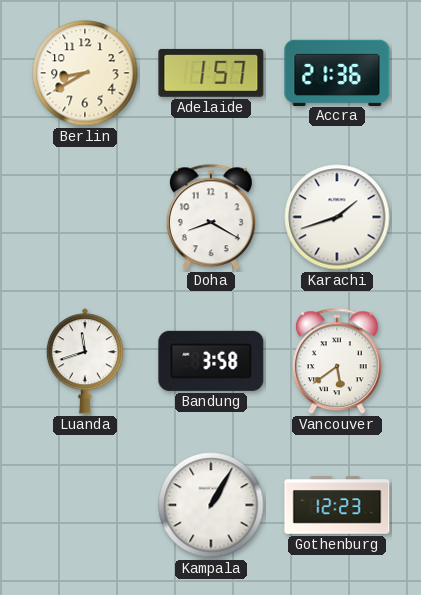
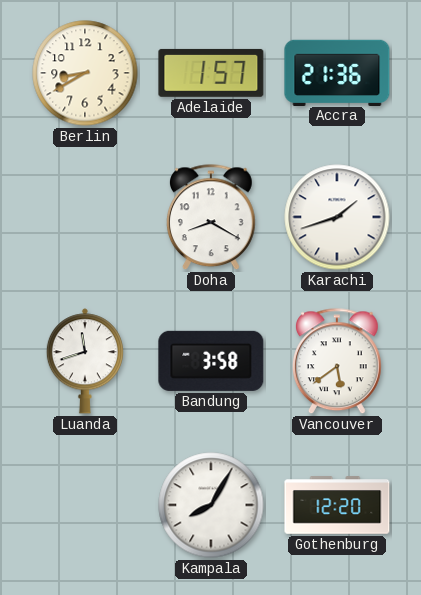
Kampala: 1:05 -> 8:05 (211, 505)
Gothenburg: 12:23 -> 12:20 (337, 505)
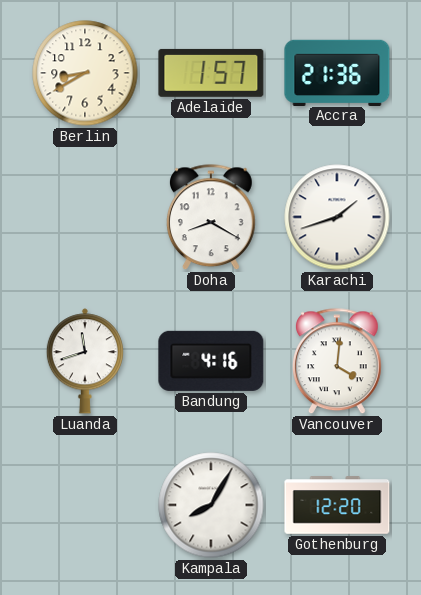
Bandung: 3:58 -> 4:16 (211, 361)
Vancouver: 5:39 -> 4:01 (338, 362)
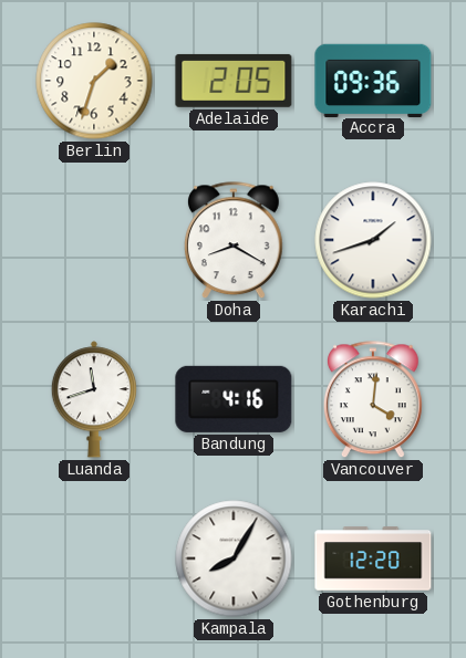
Berlin: 8:40 -> 1:33 (94, 81)
Adelaide: 1:57 -> 2:05 (234, 81)
Accra: 21:36 -> 09:36 (373, 80)
